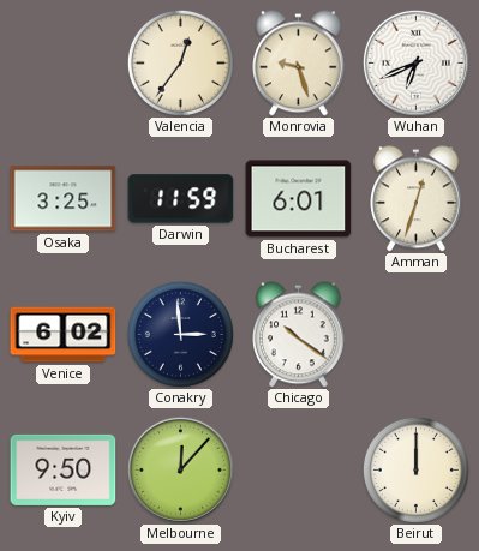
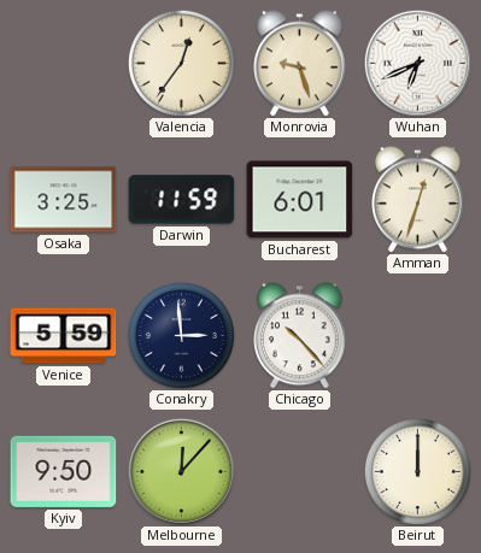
Venice: 6:02 -> 5:59 (64, 336)
Chicago: 10:21 -> 10:23 (300, 336)
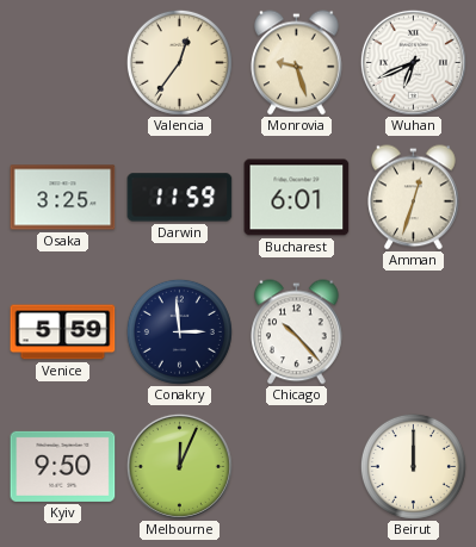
Melbourne: 12:07 -> 12:04 (179, 466)
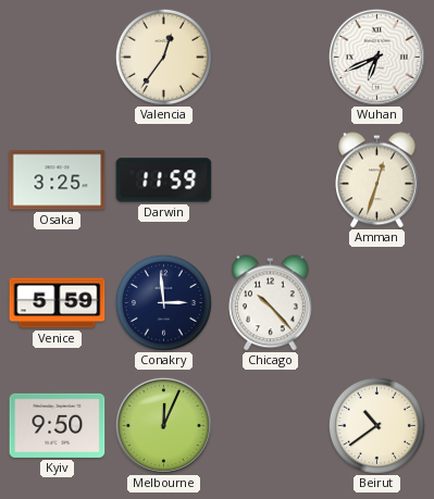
Monrovia: 9:27 -> none (297, 63)
Bucharest: 6:01 -> none (297, 198)
Beirut: 12:00 -> 10:39 (376, 425)
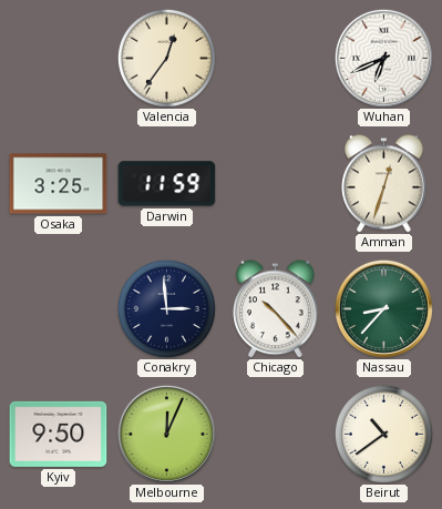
Venice: 5:59 -> none (58, 303)
Nassau: none -> 8:37 (383, 308)
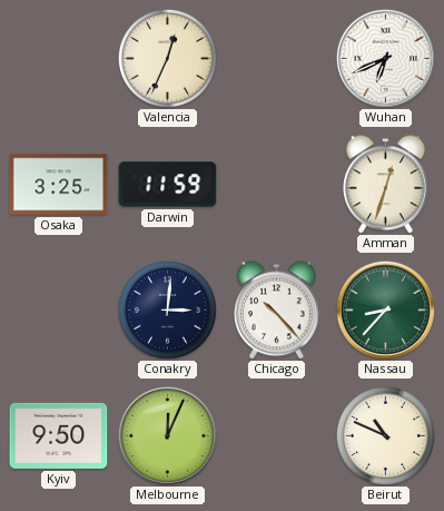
Valencia: 12:36 -> 12:34 (167, 58)
Conakry: 2:59 -> 3:01 (167, 309)
Beirut: 10:39 -> 10:49 (385, 435)
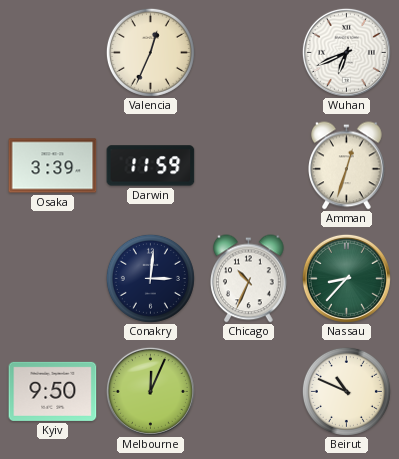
Osaka: 3:25 -> 3:39 (53, 166)
Chicago: 10:23 -> 10:34 (249, 279)
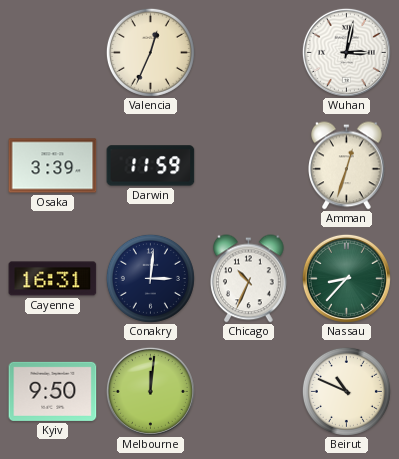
Wuhan: 6:41 -> 3:02 (346, 52)
Cayenne: none -> 16:31 (53, 279)
Melbourne: 12:04 -> 12:01 (150, 391)
